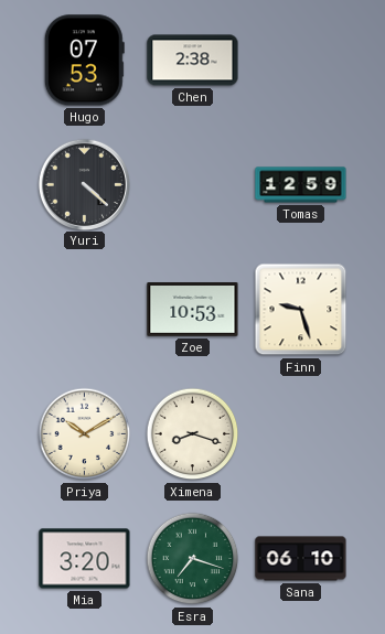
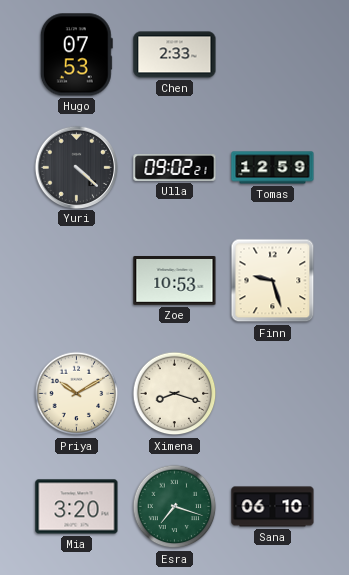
Chen: 2:38 -> 2:33 (175, 55)
Ulla: none -> 09:02 (175, 168)
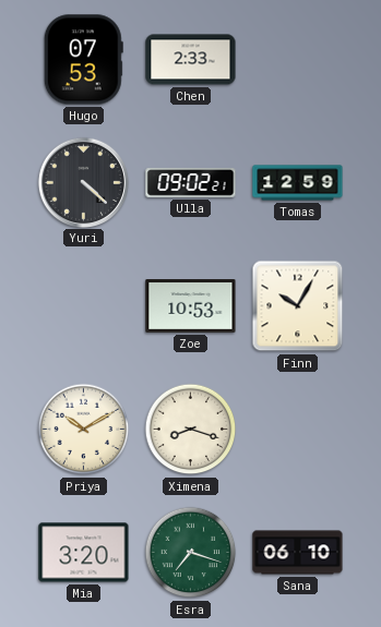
Finn: 9:27 -> 10:05 (298, 306)
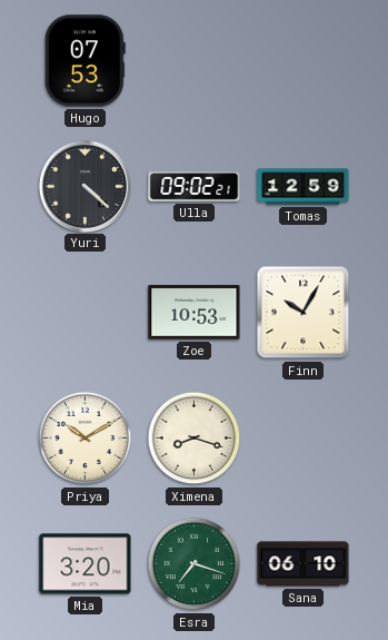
Chen: 2:33 -> none (191, 60)
